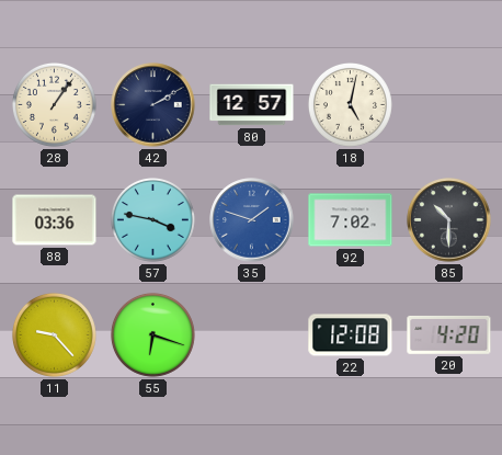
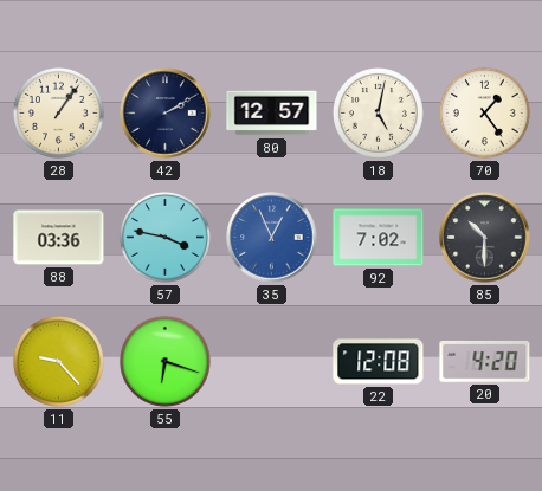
70: none -> 1:24 (484, 112)
35: 1:48 -> 12:56 (272, 238)
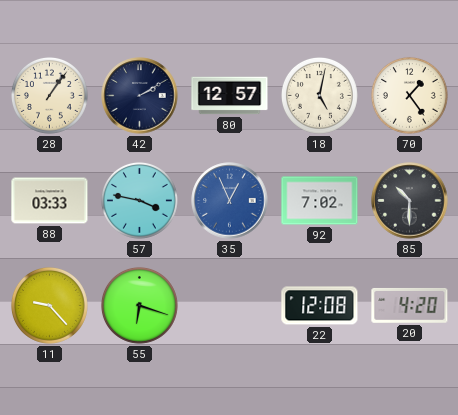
88: 03:36 -> 03:33 (50, 201)
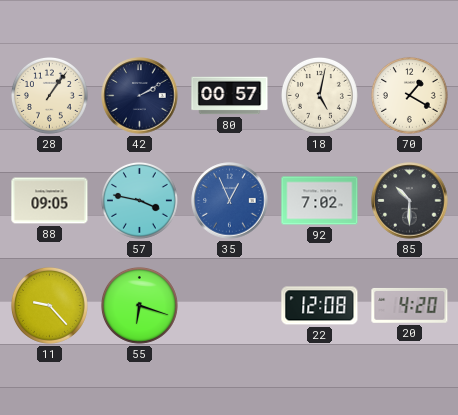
80: 12:57 -> 00:57 (230, 96)
70: 1:24 -> 1:20 (409, 95)
88: 03:33 -> 09:05 (50, 201)
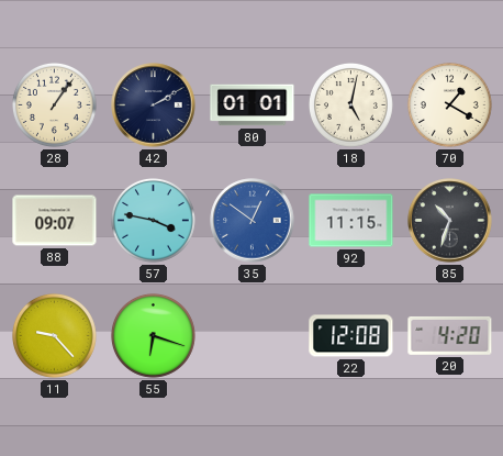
80: 00:57 -> 01:01 (253, 105)
88: 09:05 -> 09:07 (55, 221)
35: 12:56 -> 12:51 (253, 221)
92: 7:02 -> 11:15 (351, 221)
85: 10:30 -> 10:33 (450, 221)
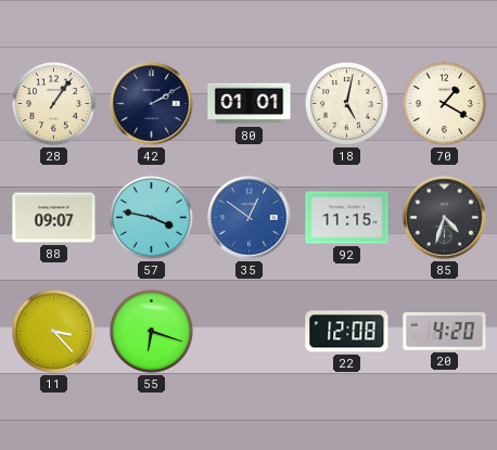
85: 10:33 -> 4:33 (445, 218)
11: 9:23 -> 3:23 (53, 331)
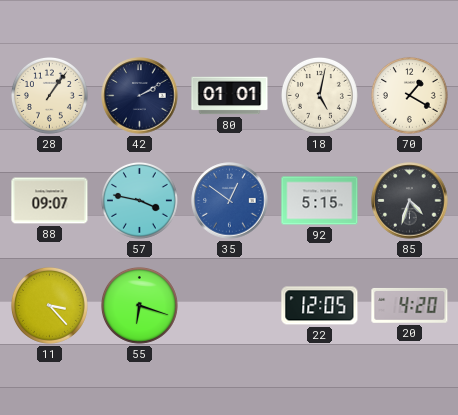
92: 11:15 -> 5:15 (320, 201)
22: 12:08 -> 12:05 (320, 306)
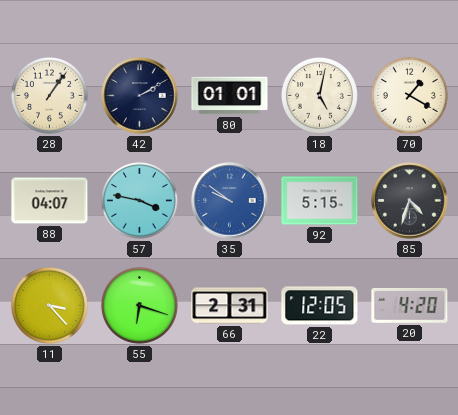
88: 09:07 -> 04:07 (50, 201)
35: 12:51 -> 9:51 (230, 201)
66: none -> 2:31 (230, 306)
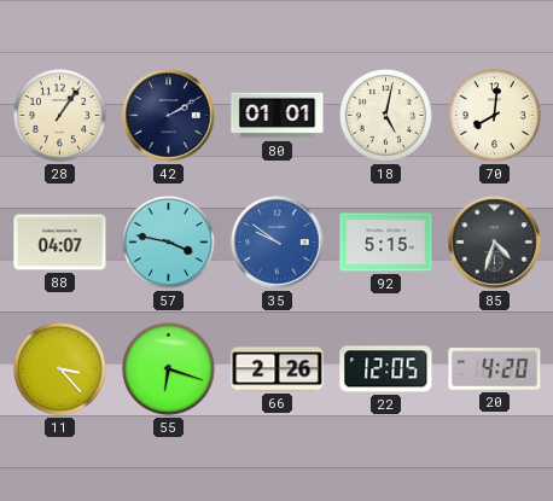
70: 1:20 -> 8:01 (494, 115)
66: 2:31 -> 2:26 (278, 369)
